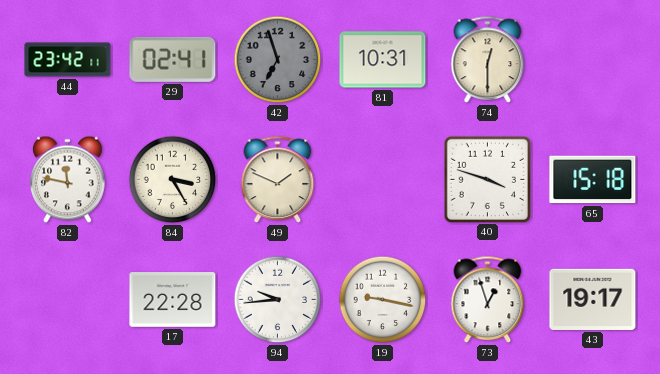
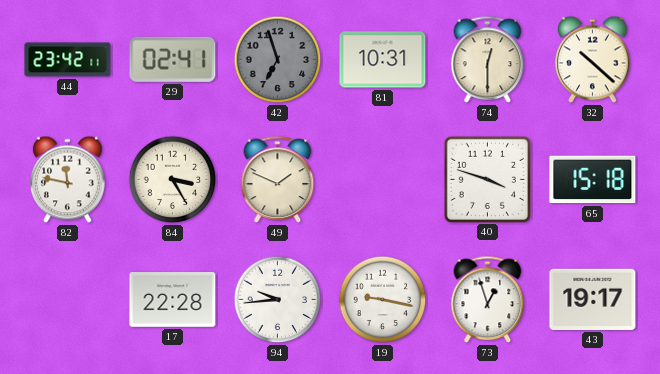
32: none -> 10:22 (593, 60)
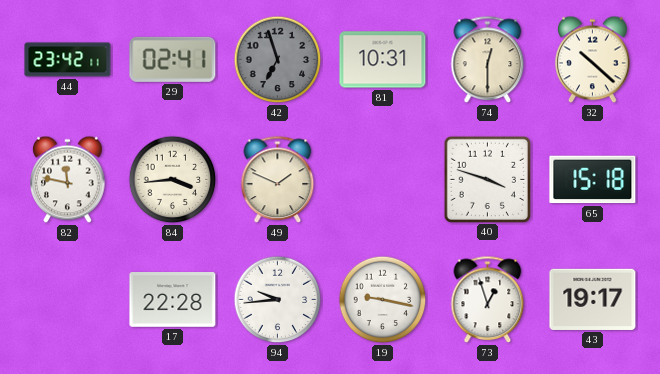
84: 3:25 -> 3:44 (173, 180)
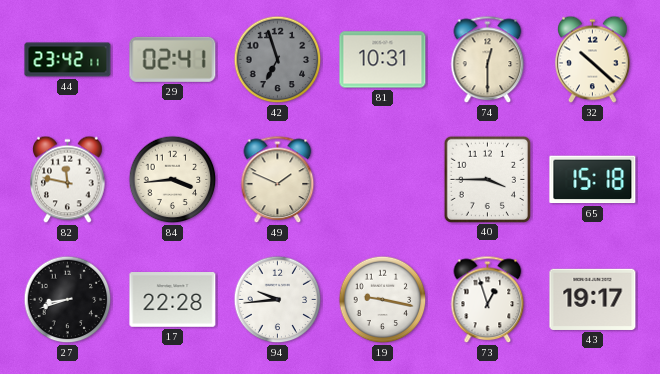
40: 3:48 -> 3:45 (487, 179)
27: none -> 8:42 (68, 300)
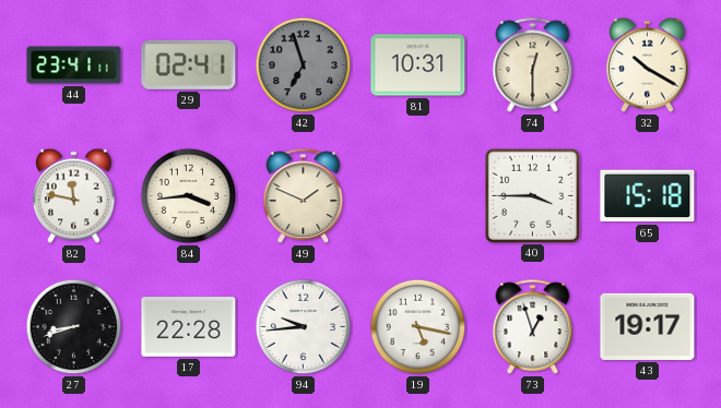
44: 23:42 -> 23:41 (74, 65)
32: 10:22 -> 10:20 (648, 65)
19: 9:17 -> 5:17 (418, 327)
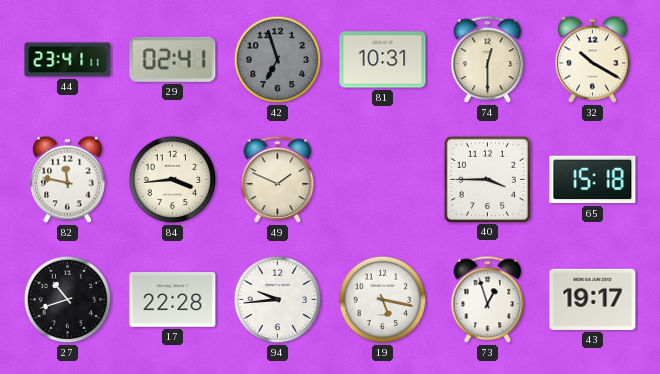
27: 8:42 -> 10:42 (68, 300)
